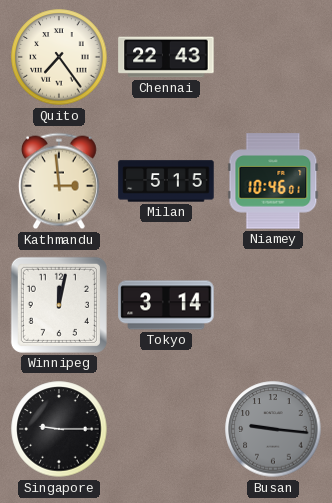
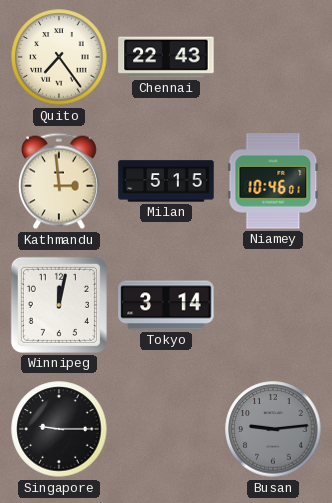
Busan: 9:16 -> 9:14 (273, 429)
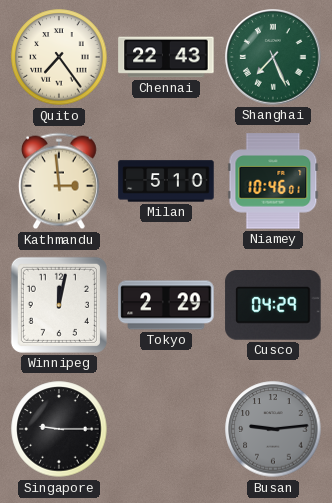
Shanghai: none -> 7:26 (273, 57)
Milan: 5:15 -> 5:10 (166, 181)
Tokyo: 3:14 -> 2:29 (166, 305)
Cusco: none -> 04:29 (273, 306)
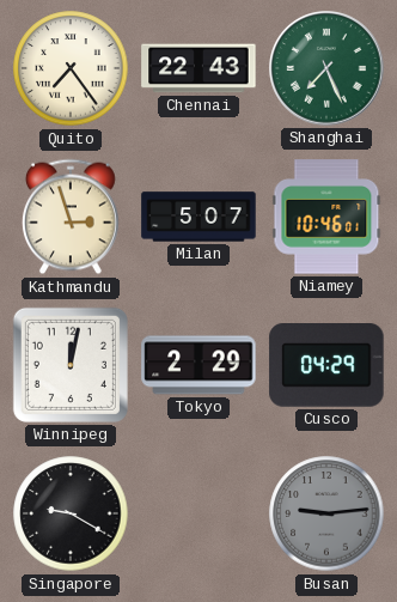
Kathmandu: 2:59 -> 2:57 (71, 217)
Milan: 5:10 -> 5:07 (198, 217)
Singapore: 9:15 -> 9:20 (71, 513)
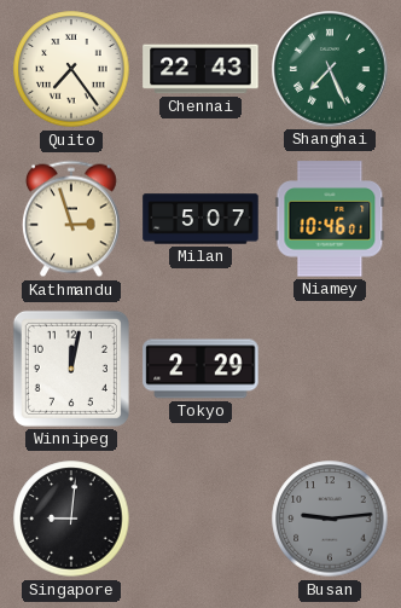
Cusco: 04:29 -> none (326, 366)
Singapore: 9:20 -> 9:01 (71, 519)
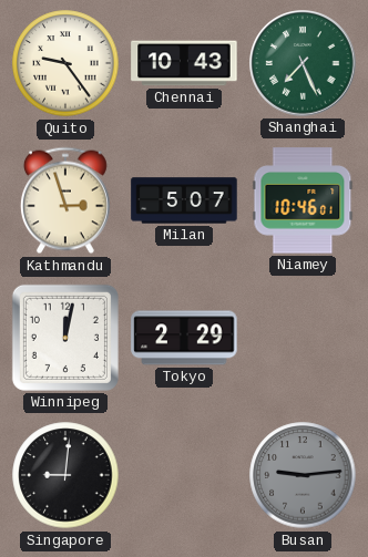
Quito: 7:24 -> 9:24 (65, 63)
Chennai: 22:43 -> 10:43 (184, 63)
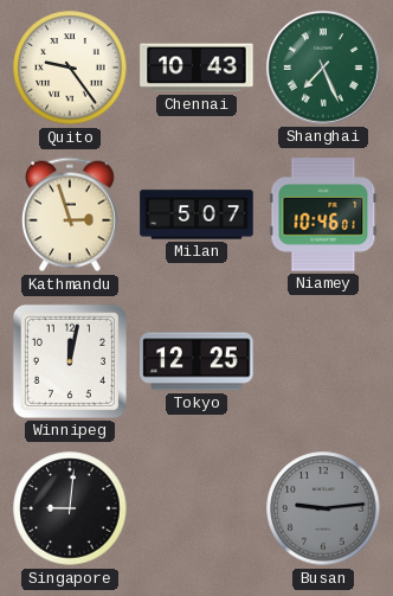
Tokyo: 2:29 -> 12:25 (196, 361)
